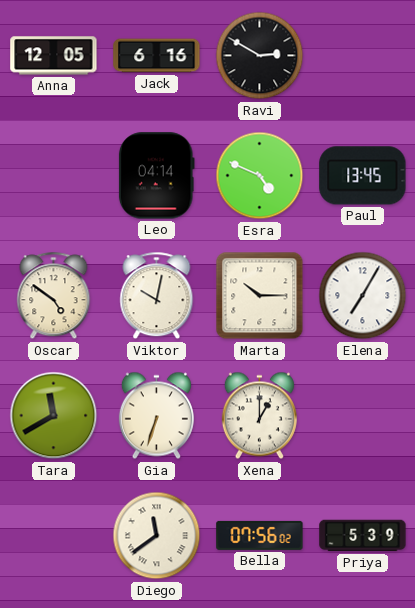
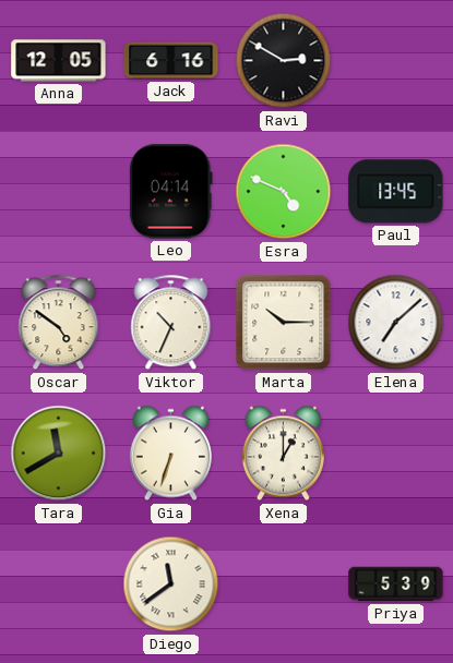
Viktor: 10:02 -> 10:34 (171, 323)
Elena: 7:05 -> 7:08 (396, 323)
Bella: 07:56 -> none (260, 535)
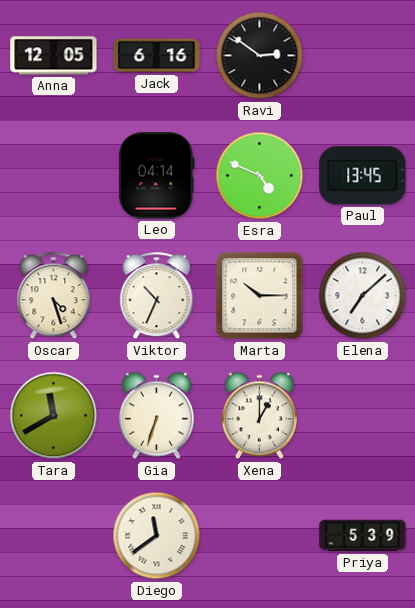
Ravi: 2:50 -> 2:51 (260, 56)
Oscar: 4:51 -> 4:27 (54, 296)
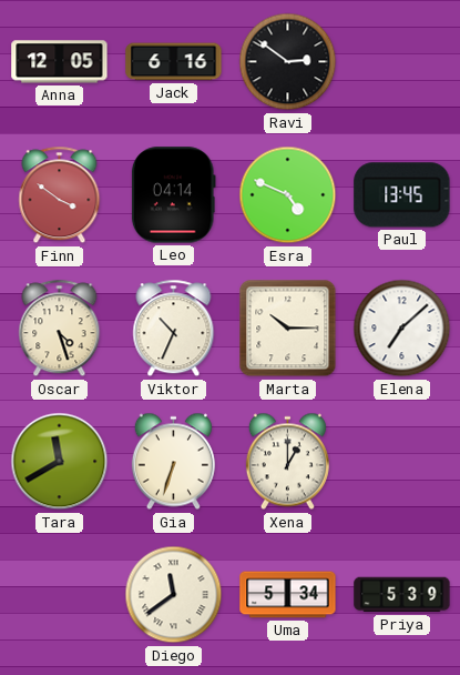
Finn: none -> 3:51 (60, 195)
Uma: none -> 5:34 (288, 595)
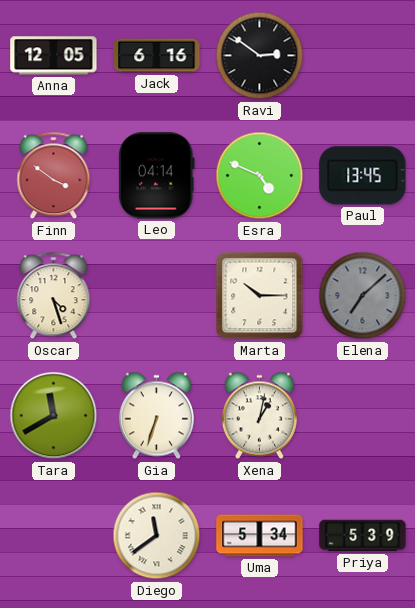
Viktor: 10:34 -> none (174, 329)
Elena dial: white -> grey (363, 296)
Xena: 1:00 -> 1:02 (259, 416)
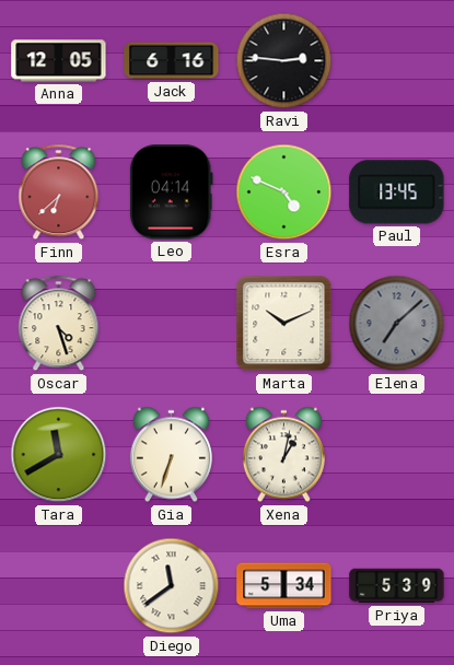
Ravi: 2:51 -> 2:46 (284, 61)
Finn: 3:51 -> 6:38 (59, 192)
Marta: 10:15 -> 10:11 (284, 324)
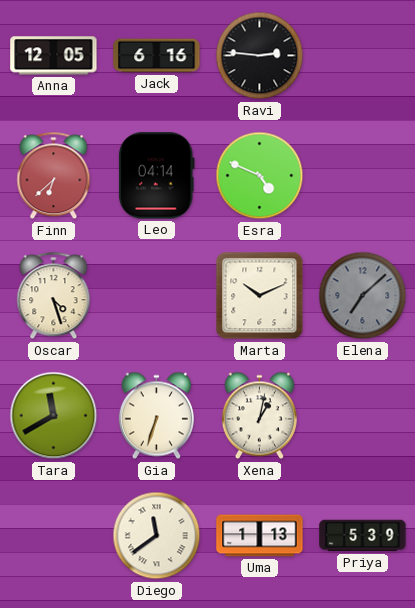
Paul: 13:45 -> none (397, 192)
Uma: 5:34 -> 1:13 (260, 536)
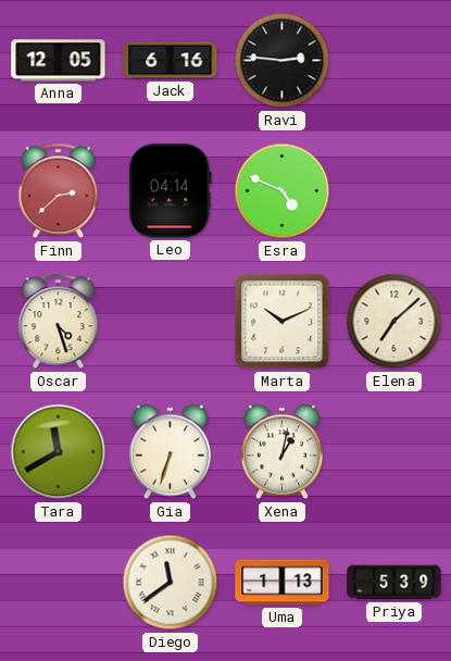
Finn: 6:38 -> 2:38 (59, 191)
Elena dial: grey -> cream (394, 322)
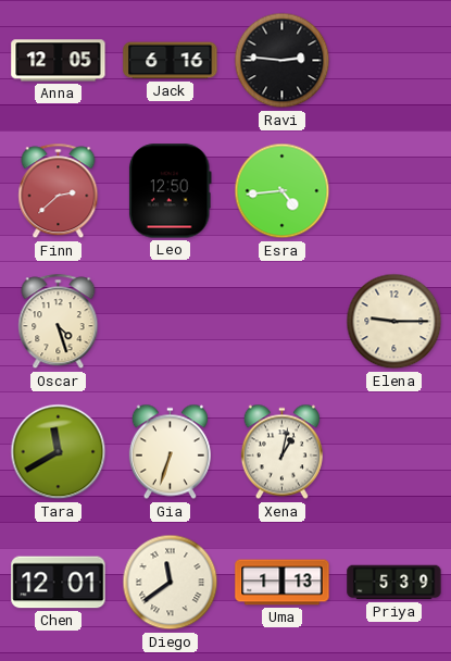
Leo: 04:14 -> 12:50 (170, 191)
Esra: 4:49 -> 4:44 (283, 191)
Marta: 10:11 -> none (283, 322)
Elena: 7:08 -> 9:15 (394, 322)
Chen: none -> 12:01 (59, 583)
